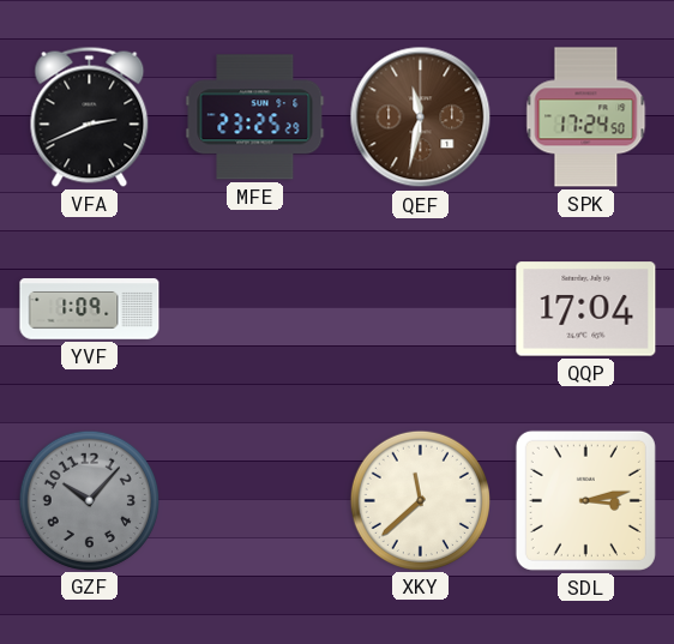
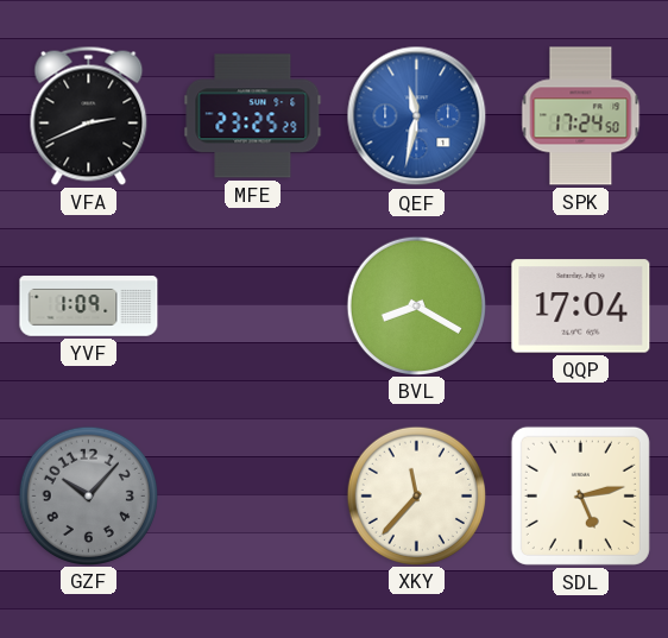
QEF dial: brown -> blue (417, 116)
BVL: none -> 8:20 (416, 305)
XKY: 11:38 -> 11:37 (416, 495)
SDL: 3:13 -> 5:13 (580, 495)
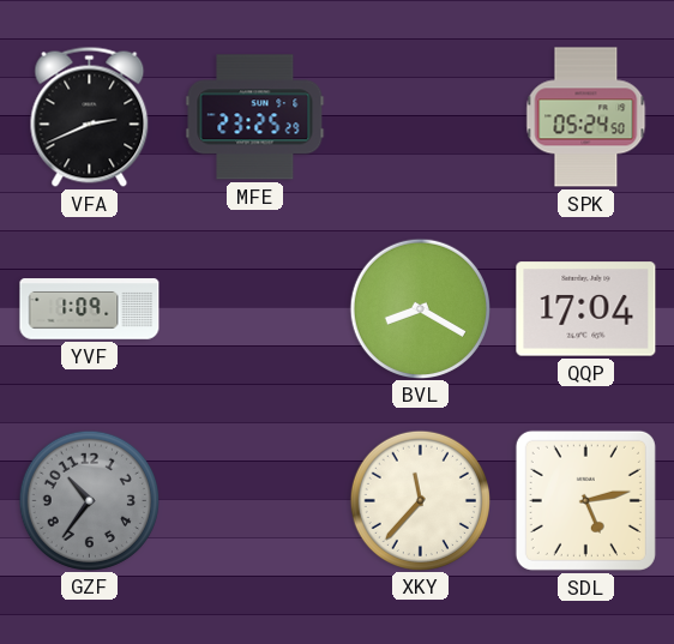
QEF: 11:32 -> none (417, 116)
SPK: 17:24 -> 05:24 (586, 118)
GZF: 10:07 -> 10:36 (89, 500)
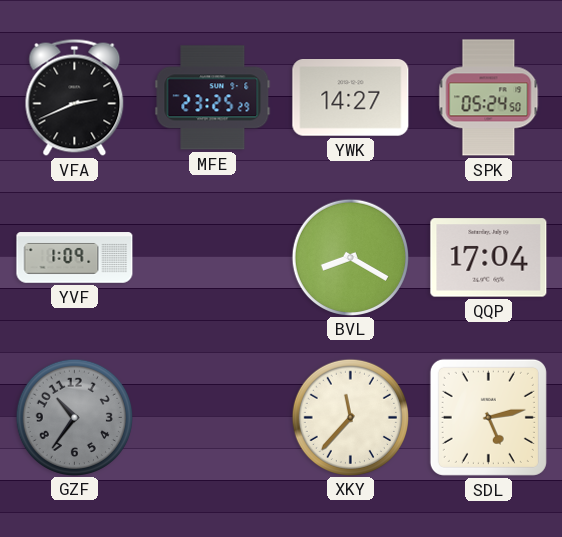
YWK: none -> 14:27 (351, 98)
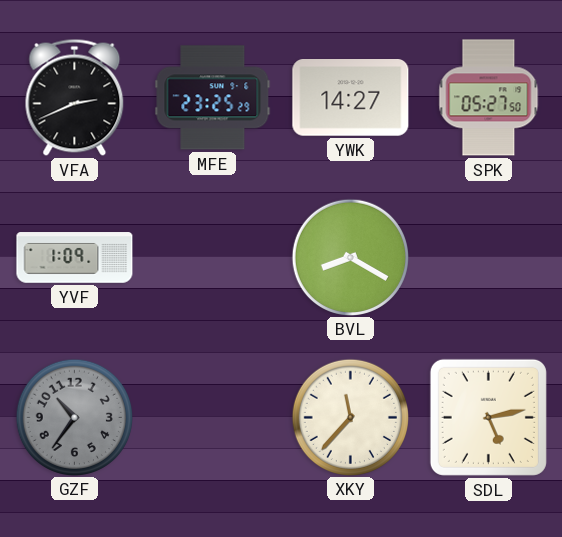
SPK: 05:24 -> 05:27 (489, 98)
QQP: 17:04 -> none (489, 258)
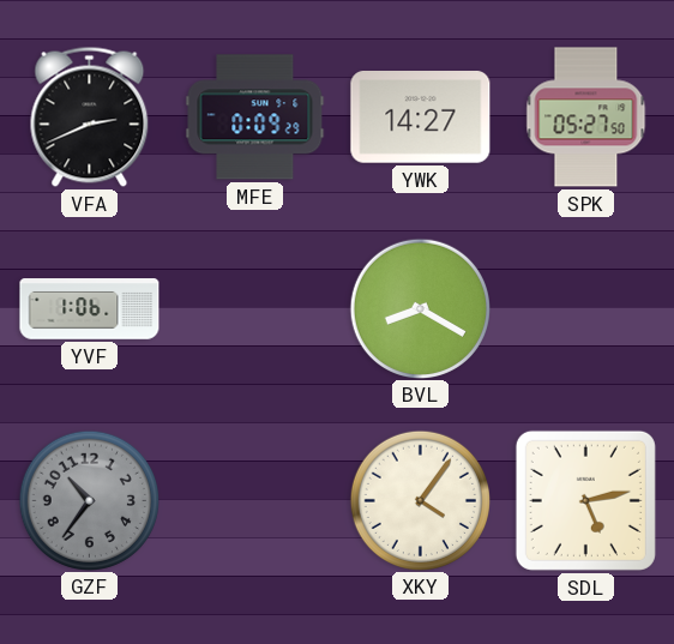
MFE: 23:25 -> 0:09 (255, 118)
YVF: 1:09 -> 1:06 (90, 309)
XKY: 11:37 -> 4:06 (420, 500)
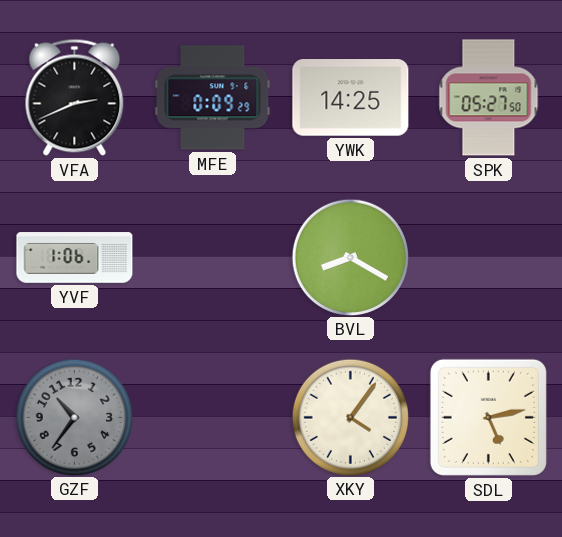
YWK: 14:27 -> 14:25 (351, 98)
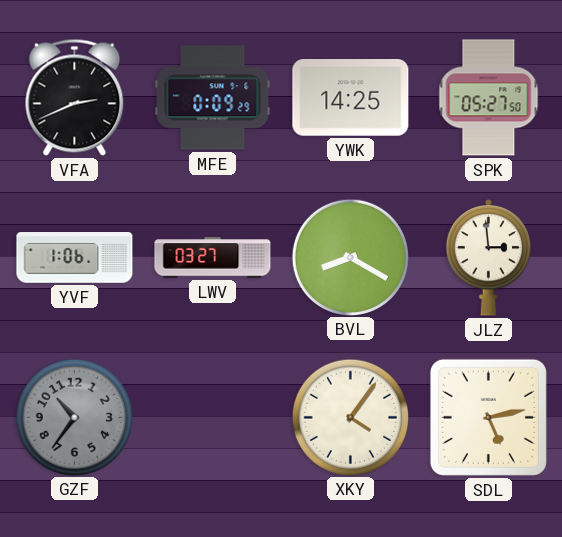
LWV: none -> 03:27 (213, 258)
JLZ: none -> 2:59 (489, 258)
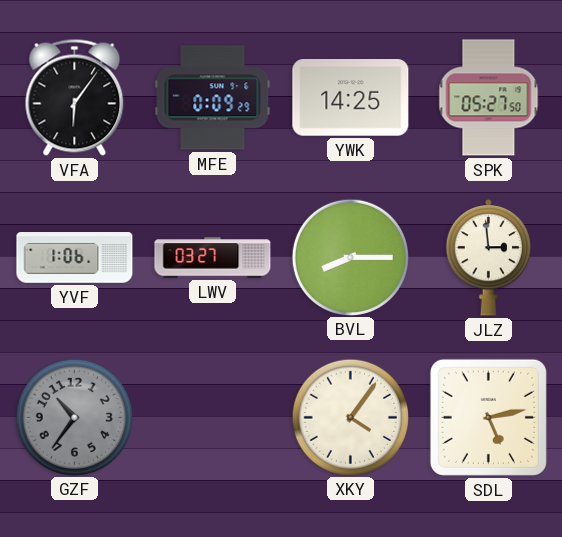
VFA: 2:41 -> 6:06 (75, 97)
BVL: 8:20 -> 8:15 (350, 257)
